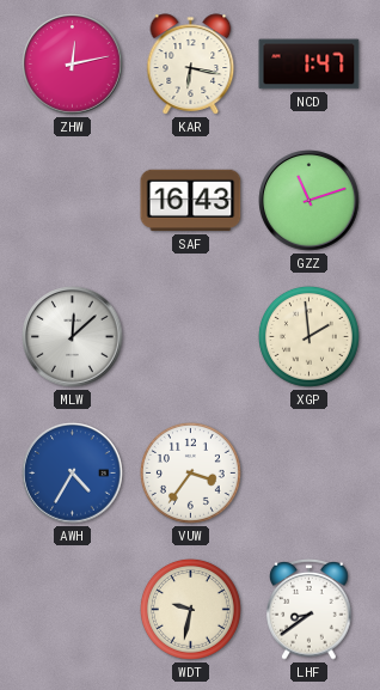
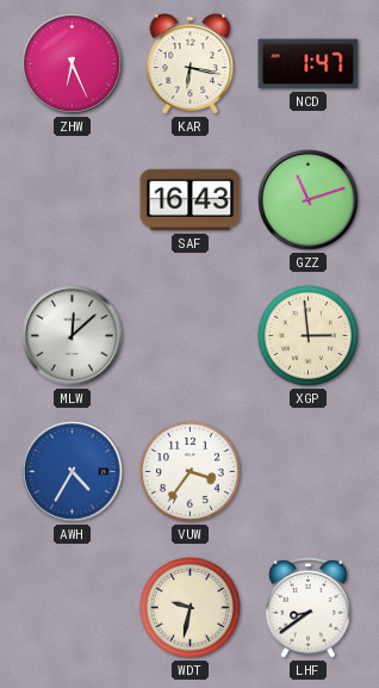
ZHW: 12:13 -> 6:26 (73, 64)
XGP: 1:59 -> 2:59 (307, 335)
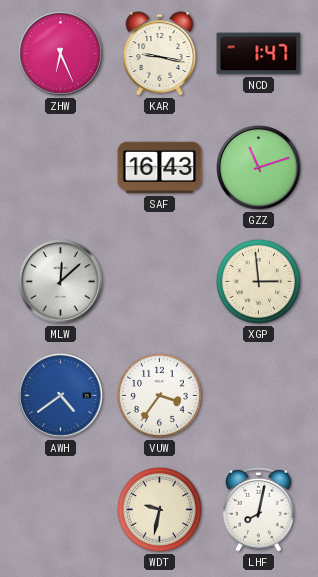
KAR: 6:17 -> 9:17 (160, 54)
AWH: 4:35 -> 4:39 (61, 396)
LHF: 8:39 -> 8:02 (259, 509)
